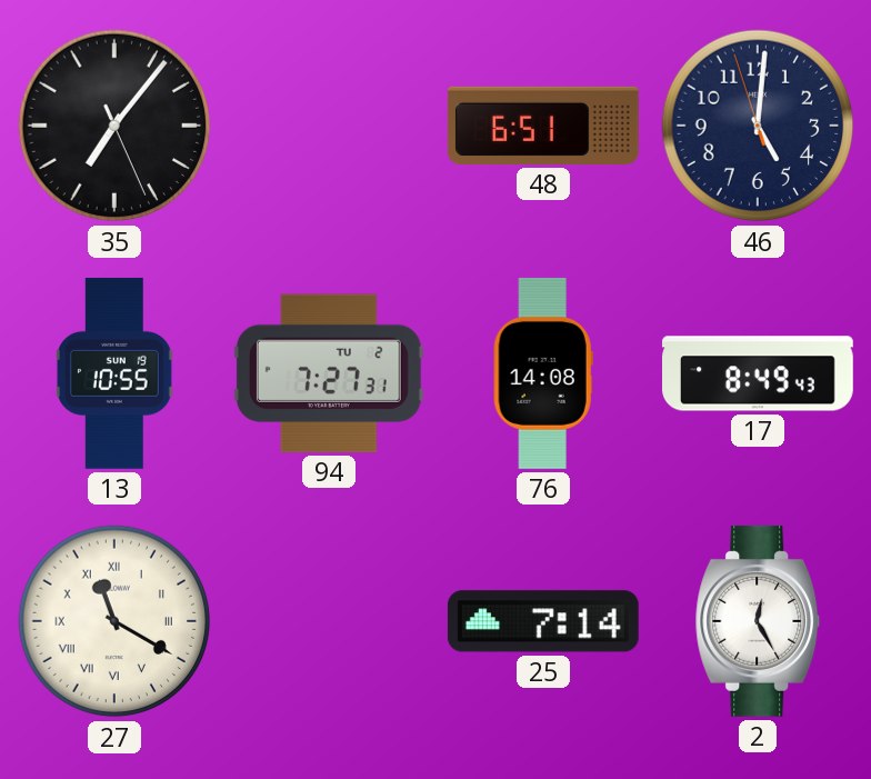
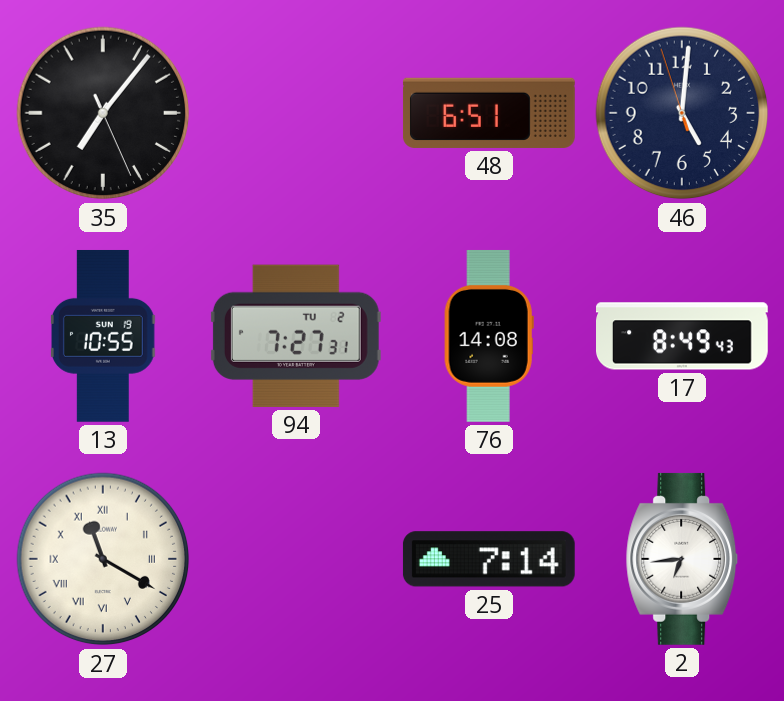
2: 12:25 -> 6:44 (682, 559)
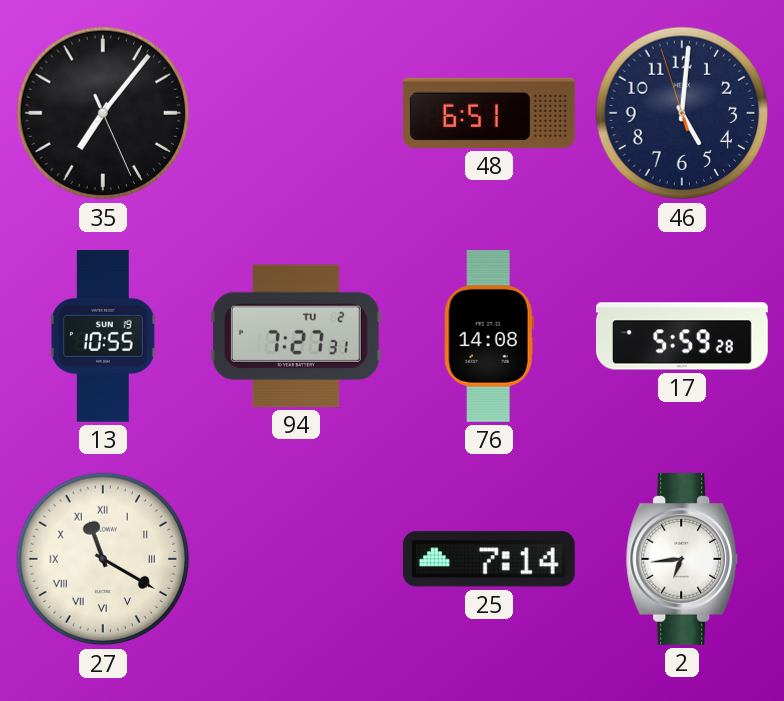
17: 8:49 -> 5:59 (683, 336)
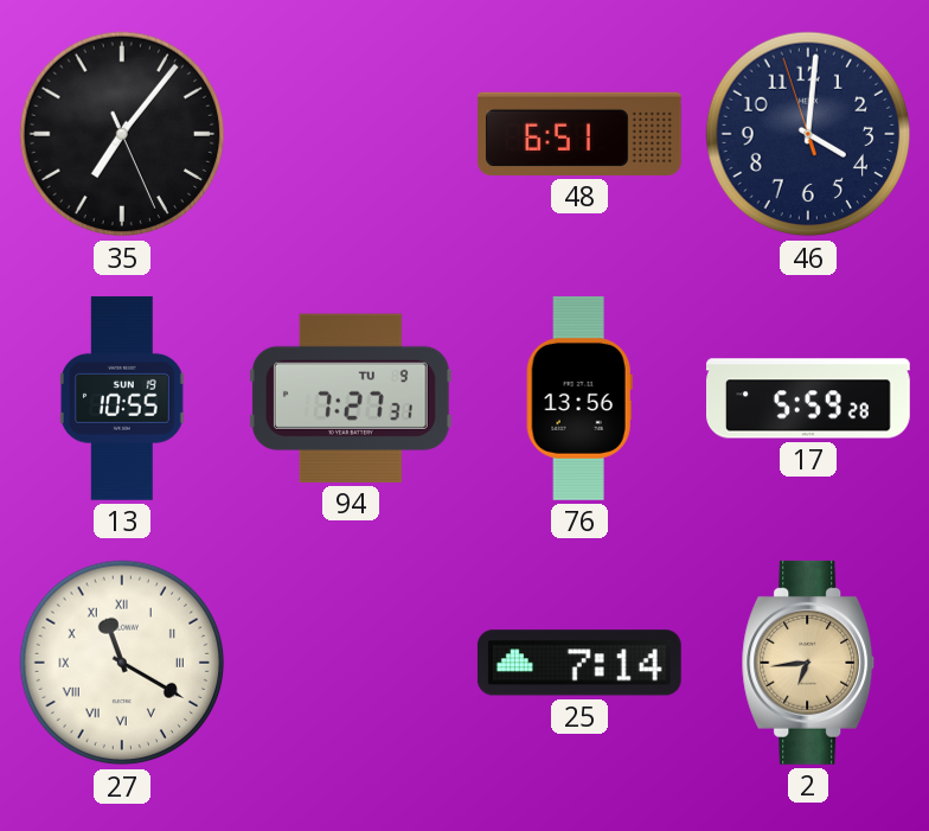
46: 5:00 -> 4:00 (808, 134)
94 date: TU 2 -> TU 9 (351, 398)
76: 14:08 -> 13:56 (579, 398)
2 dial: white -> champagne (808, 663)
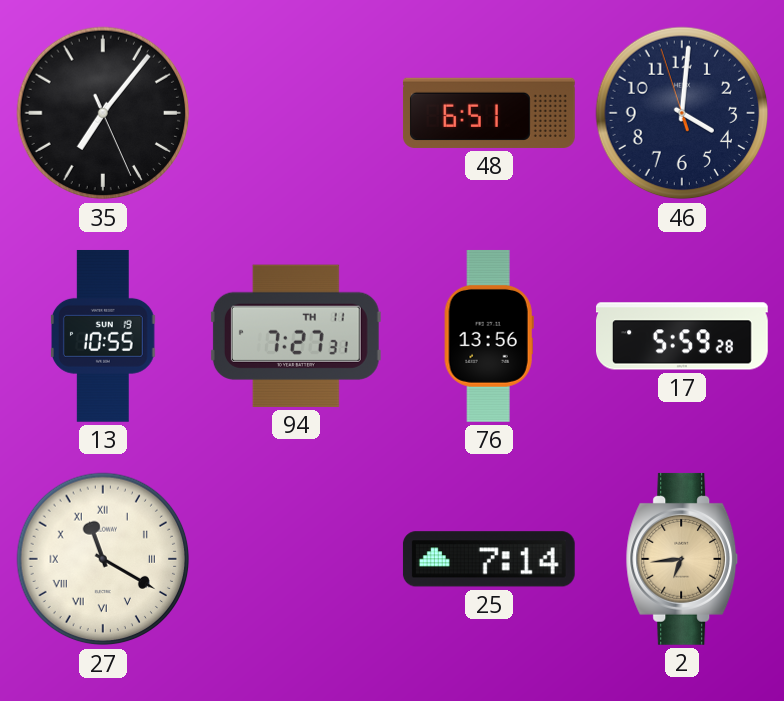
94 date: TU 9 -> TH 11 (296, 336)
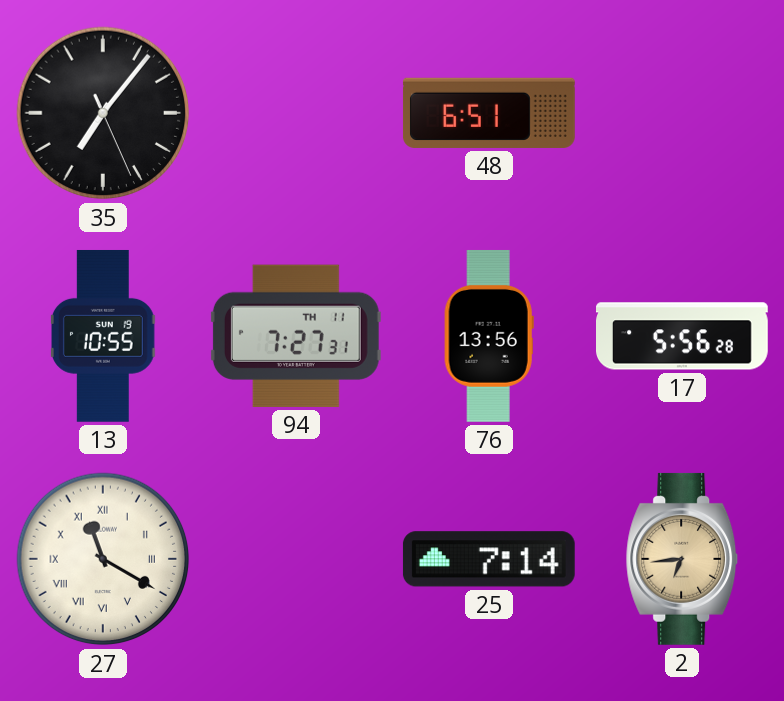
46: 4:00 -> none (682, 113)
17: 5:59 -> 5:56 (683, 336)
